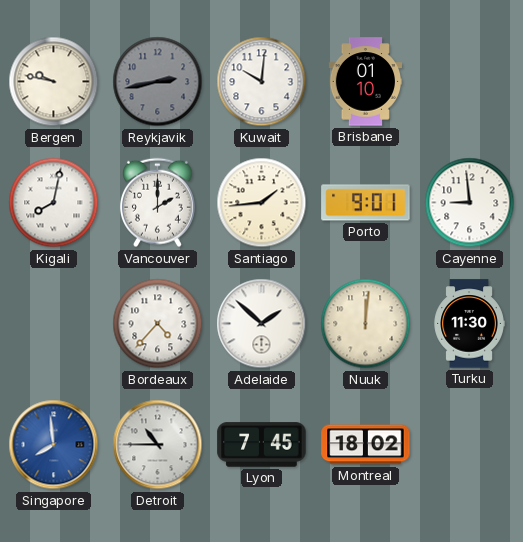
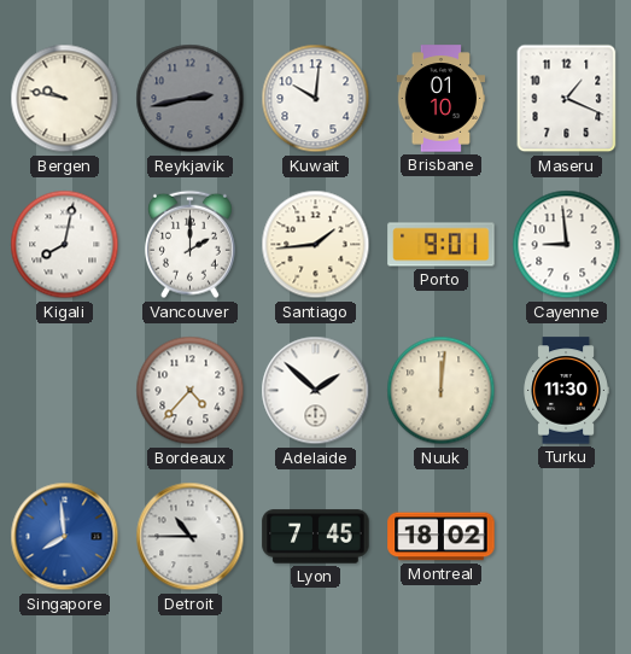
Maseru: none -> 1:19 (567, 99)
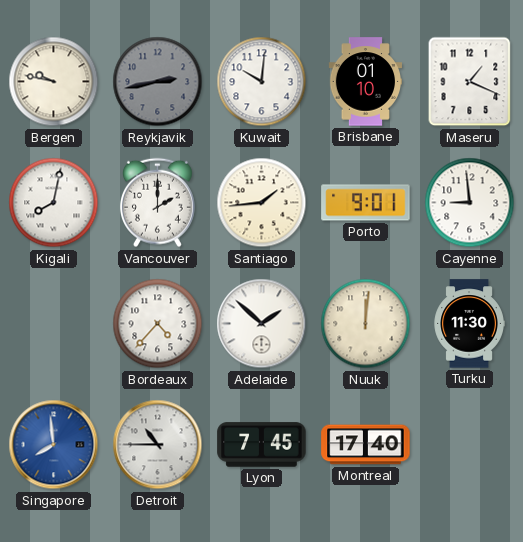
Montreal: 18:02 -> 17:40 (366, 445)
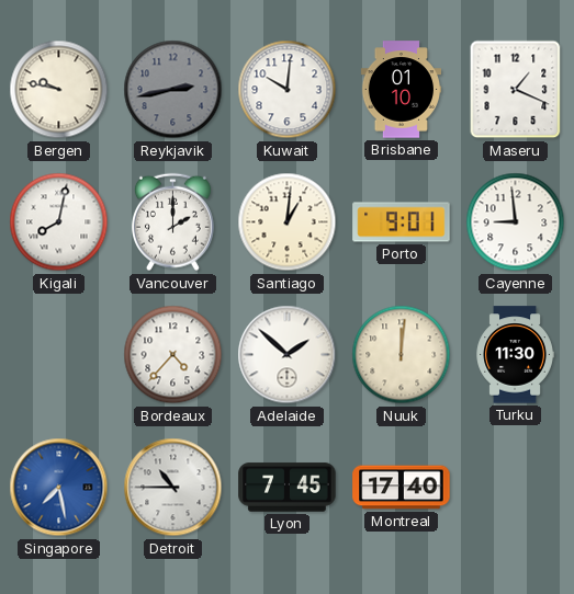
Santiago: 1:44 -> 1:01 (288, 222)
Singapore: 7:59 -> 7:28 (59, 488)
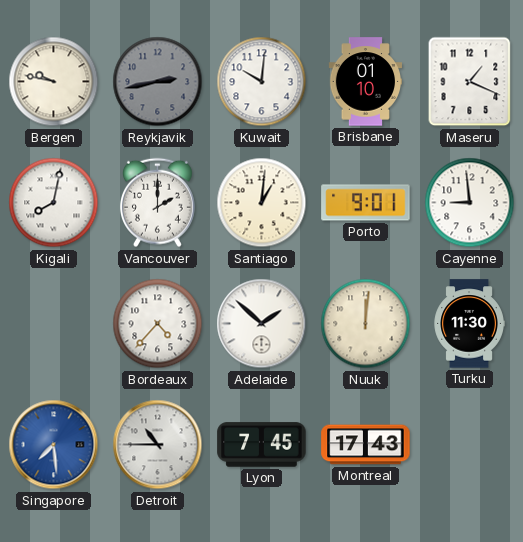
Singapore: 7:28 -> 7:29 (54, 445)
Montreal: 17:40 -> 17:43 (366, 445)
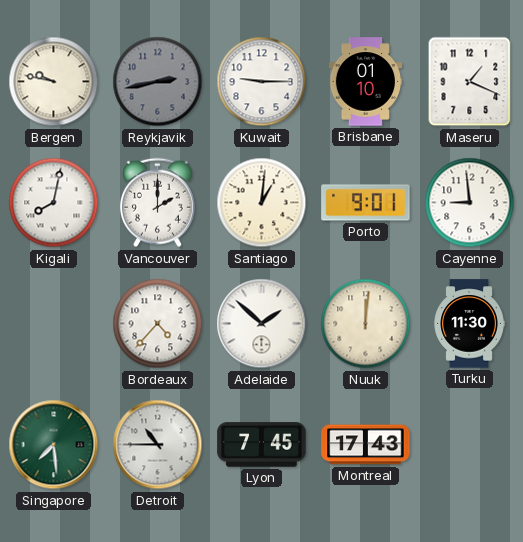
Kuwait: 10:01 -> 9:15 (262, 82)
Singapore dial: blue -> green (54, 445)
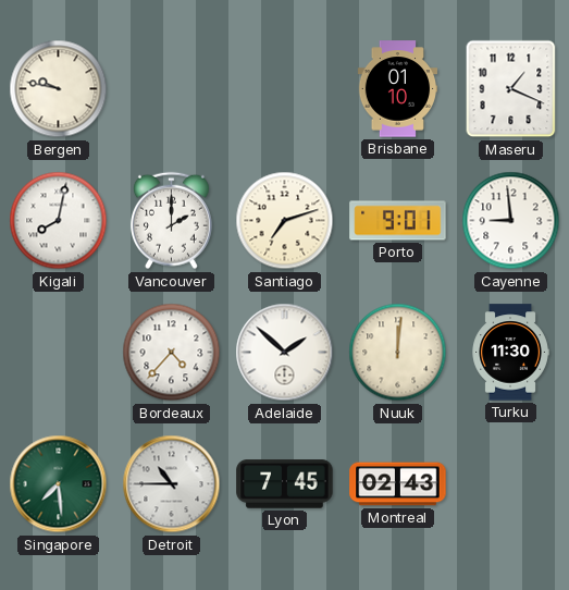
Reykjavik: 2:43 -> none (158, 82)
Kuwait: 9:15 -> none (262, 82)
Santiago: 1:01 -> 7:12 (285, 221)
Montreal: 17:43 -> 02:43 (398, 484)
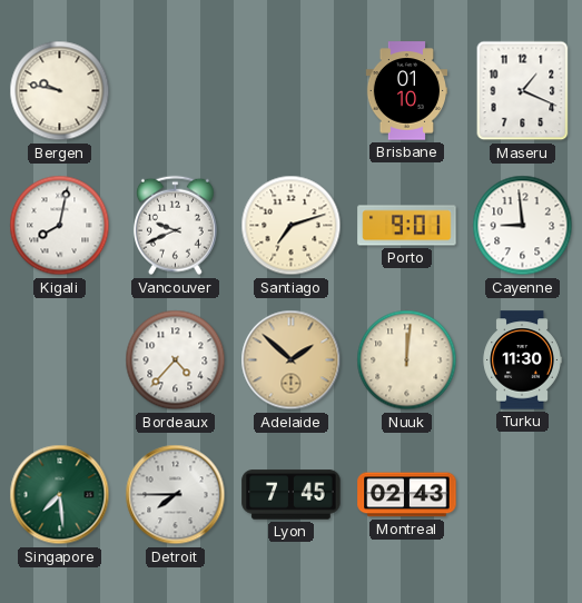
Vancouver: 2:00 -> 9:41 (175, 226)
Adelaide dial: white -> champagne (292, 360)
Detroit: 10:45 -> 7:45 (176, 495)
